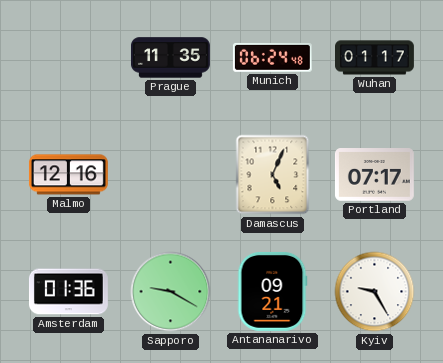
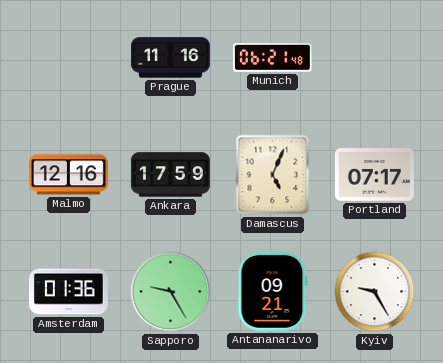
Prague: 11:35 -> 11:16 (171, 58)
Munich: 06:24 -> 06:21 (272, 57)
Wuhan: 01:17 -> none (375, 58)
Ankara: none -> 17:59 (171, 175)
Sapporo: 9:20 -> 9:25 (171, 292)
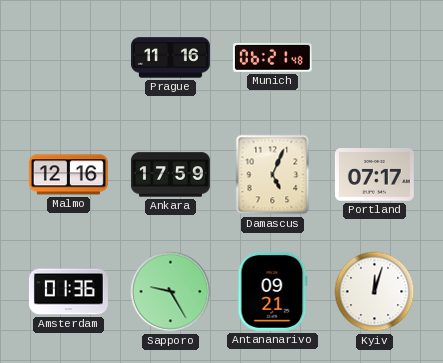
Kyiv: 9:25 -> 12:03 (375, 292)
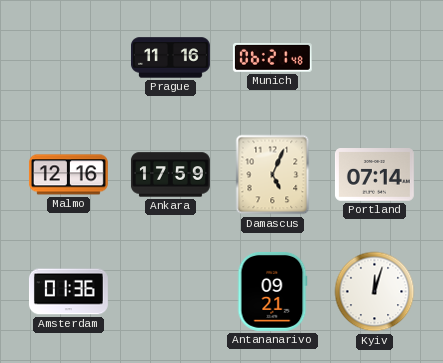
Portland: 07:17 -> 07:14 (374, 175)
Sapporo: 9:25 -> none (171, 292)
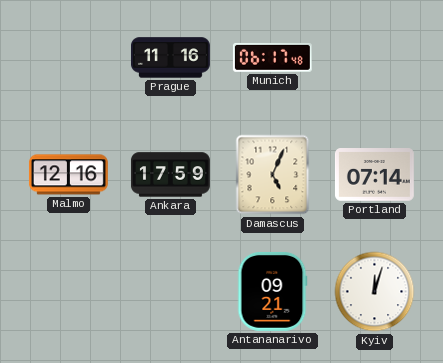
Munich: 06:21 -> 06:17 (272, 57)
Amsterdam: 01:36 -> none (69, 292)
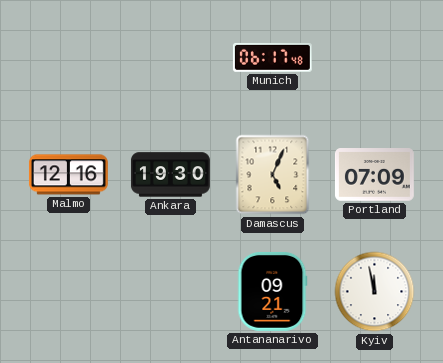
Prague: 11:16 -> none (171, 58)
Ankara: 17:59 -> 19:30 (171, 175)
Portland: 07:14 -> 07:09 (374, 175)
Kyiv: 12:03 -> 11:58 (375, 292)
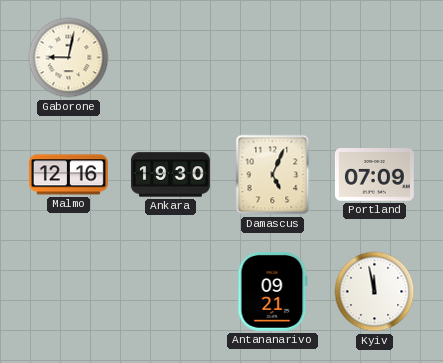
Gaborone: none -> 9:02 (69, 58)
Munich: 06:17 -> none (272, 57)
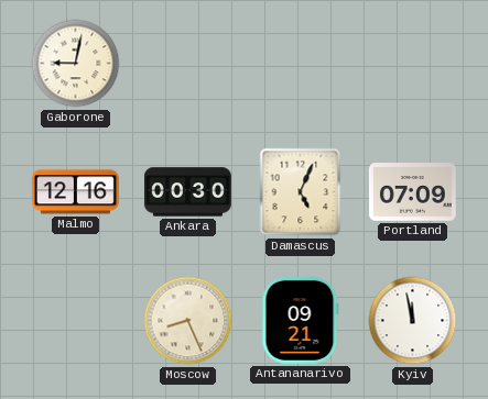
Ankara: 19:30 -> 00:30 (188, 192)
Moscow: none -> 8:26 (188, 321)
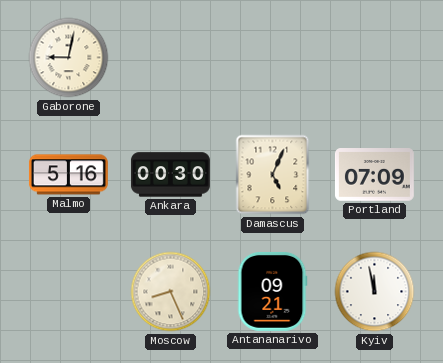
Malmo: 12:16 -> 5:16 (68, 175)
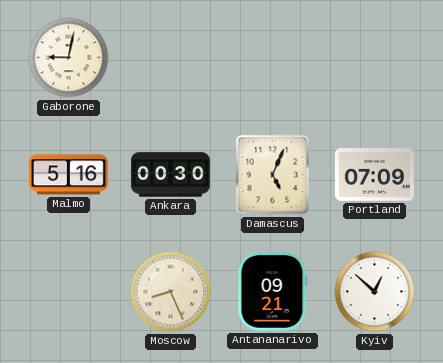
Kyiv: 11:58 -> 12:52 (375, 292)
